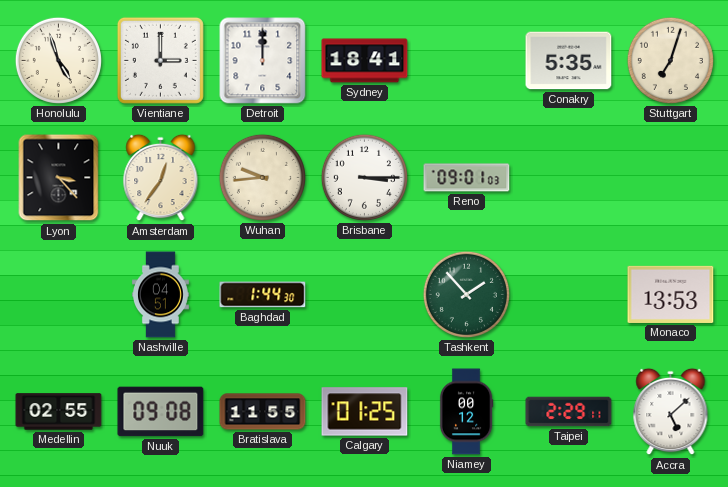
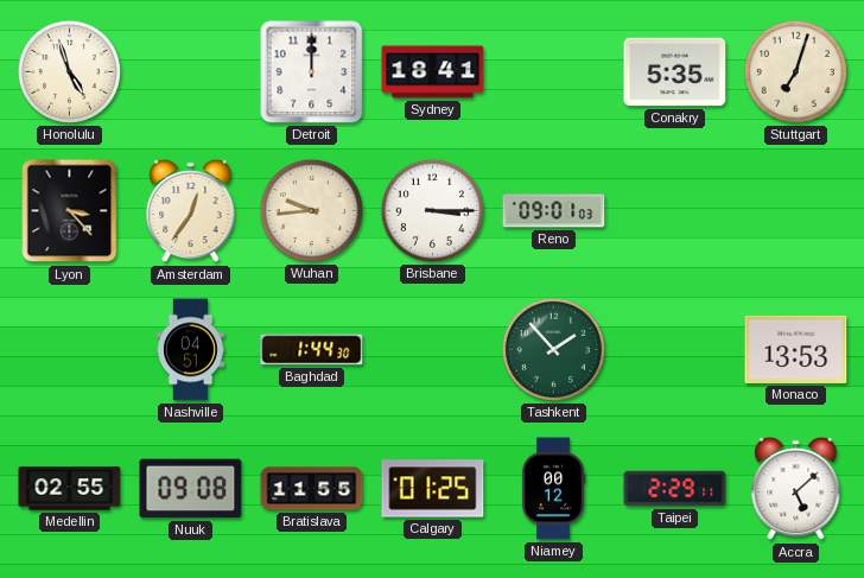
Vientiane: 3:00 -> none (160, 60)
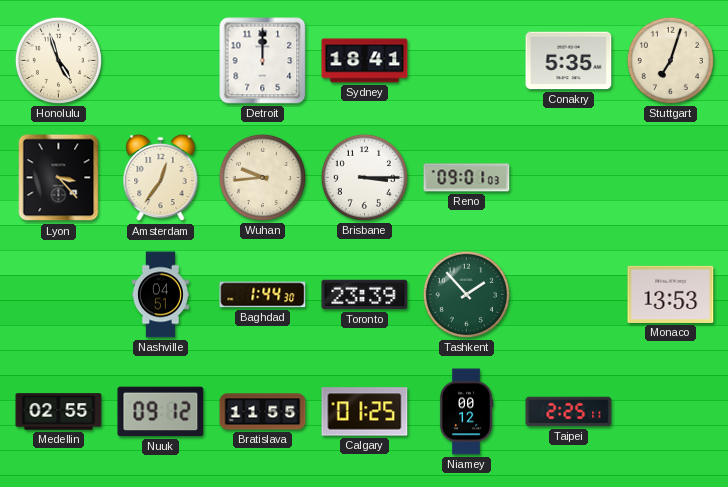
Toronto: none -> 23:39 (365, 295)
Nuuk: 09:08 -> 09:12 (161, 412)
Taipei: 2:29 -> 2:25 (569, 412)
Accra: 5:08 -> none (796, 489)
